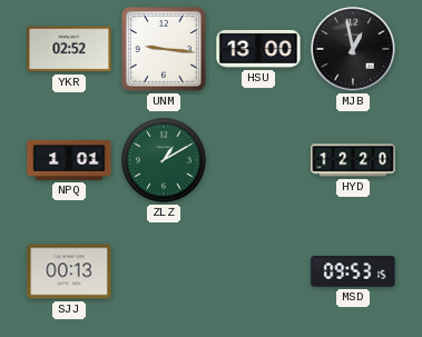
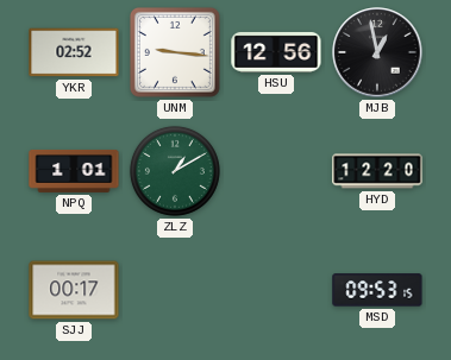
HSU: 13:00 -> 12:56 (276, 52)
SJJ: 00:13 -> 00:17 (74, 290)
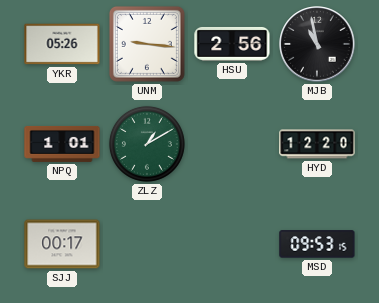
YKR: 02:52 -> 05:26 (62, 44)
HSU: 12:56 -> 2:56 (232, 44)
MJB: 12:58 -> 10:58 (317, 44)
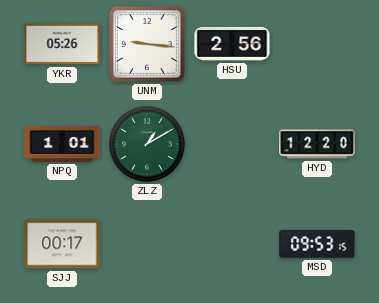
MJB: 10:58 -> none (317, 44)
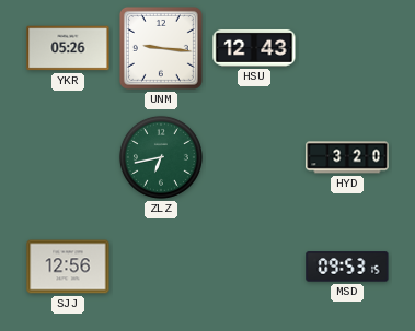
HSU: 2:56 -> 12:43 (254, 48)
NPQ: 1:01 -> none (62, 144)
ZLZ: 1:10 -> 6:43 (161, 157)
HYD: 12:20 -> 3:20 (347, 157)
SJJ: 00:17 -> 12:56 (68, 267)
